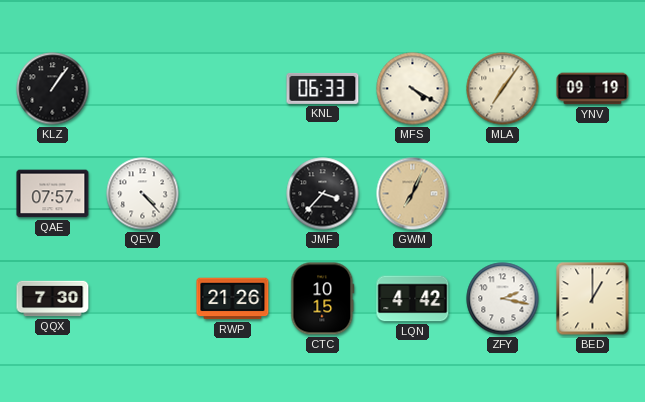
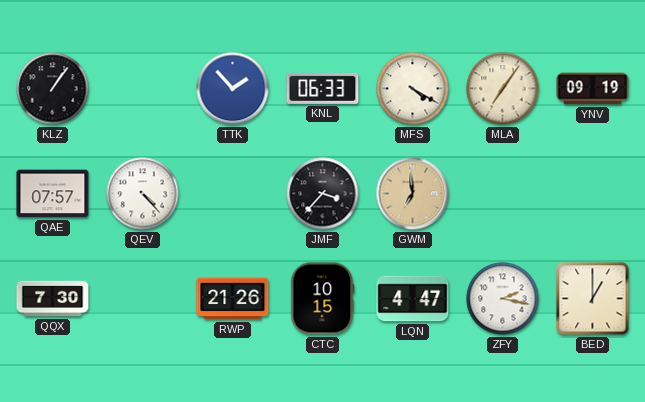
TTK: none -> 1:53 (233, 89)
GWM: 7:04 -> 6:59 (413, 194)
LQN: 4:42 -> 4:47 (413, 299)
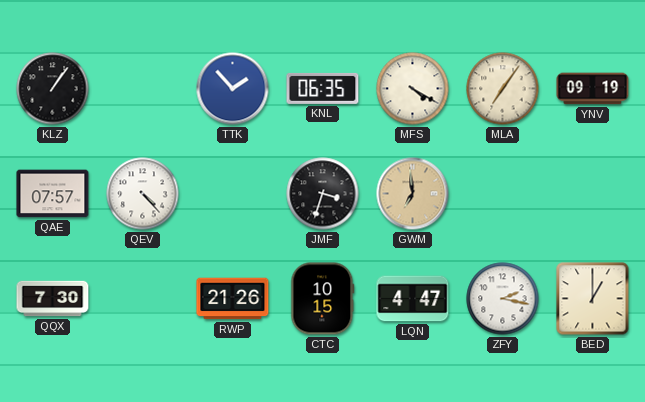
KNL: 06:33 -> 06:35 (323, 88)
JMF: 3:37 -> 3:33 (323, 194)
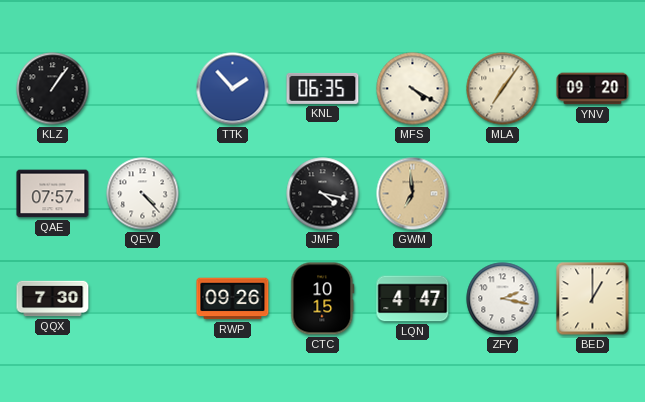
YNV: 09:19 -> 09:20 (593, 89)
JMF: 3:33 -> 4:17 (323, 194)
RWP: 21:26 -> 09:26 (233, 299)
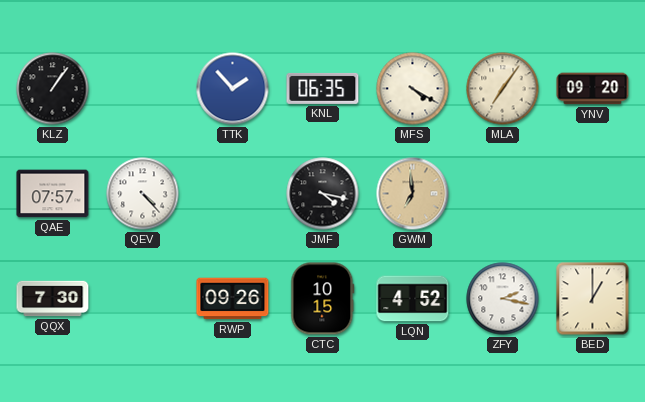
LQN: 4:47 -> 4:52 (413, 299)
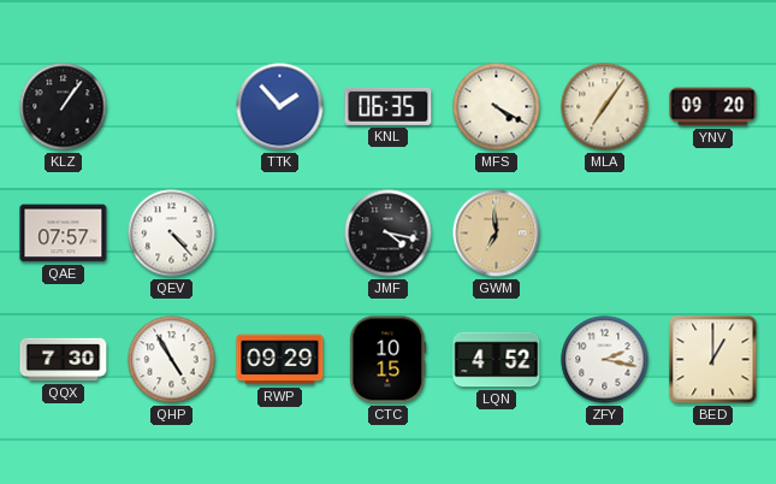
QHP: none -> 4:55 (172, 360)
RWP: 09:26 -> 09:29 (280, 360)
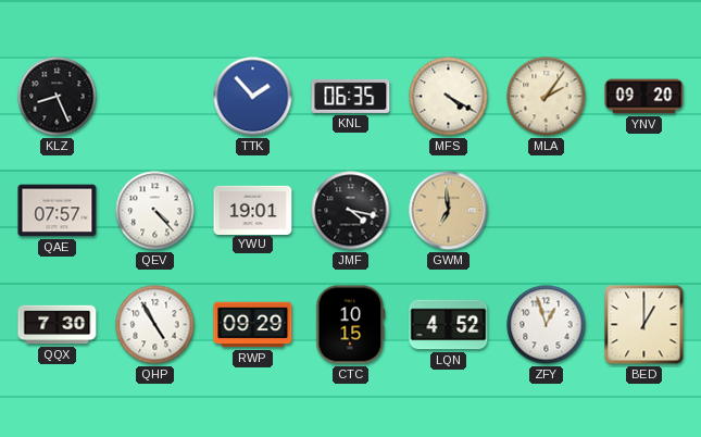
KLZ: 1:06 -> 8:26 (58, 97)
MLA: 7:06 -> 2:06 (547, 97)
YWU: none -> 19:01 (253, 210)
ZFY: 2:17 -> 12:57 (547, 325)
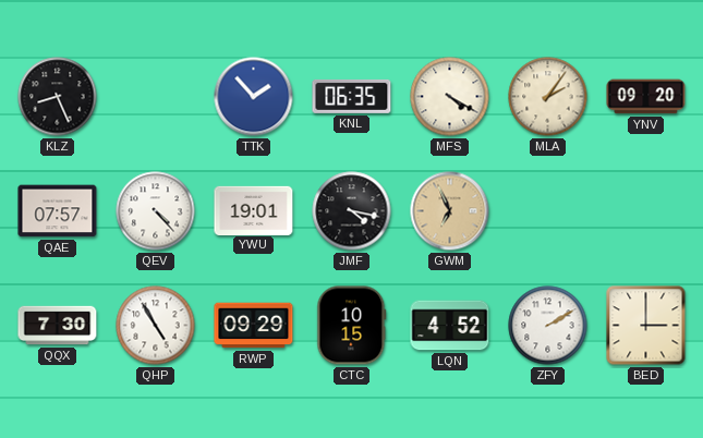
GWM: 6:59 -> 6:56 (450, 211)
ZFY: 12:57 -> 2:10 (548, 326)
BED: 1:00 -> 3:00 (646, 326)
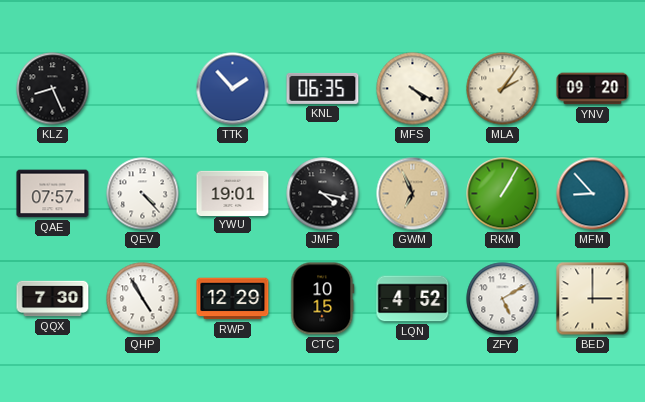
RKM: none -> 1:05 (503, 194)
MFM: none -> 8:53 (593, 194)
RWP: 09:29 -> 12:29 (233, 299)
ZFY: 2:10 -> 5:10 (503, 299)
